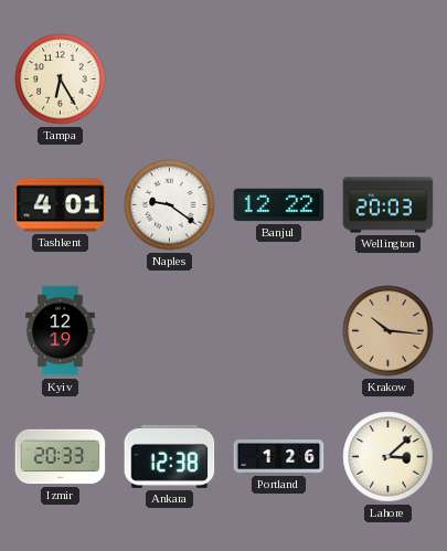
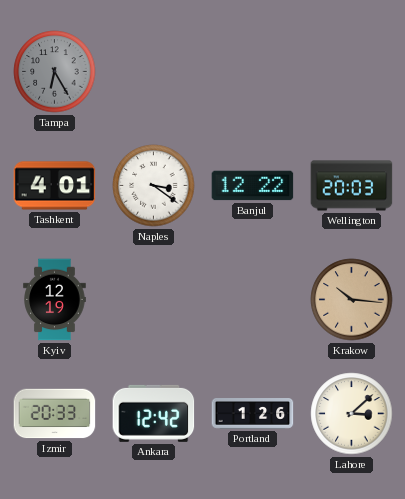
Tampa dial: cream -> grey (55, 72)
Naples: 9:21 -> 3:21 (154, 186)
Ankara: 12:38 -> 12:42 (154, 413)
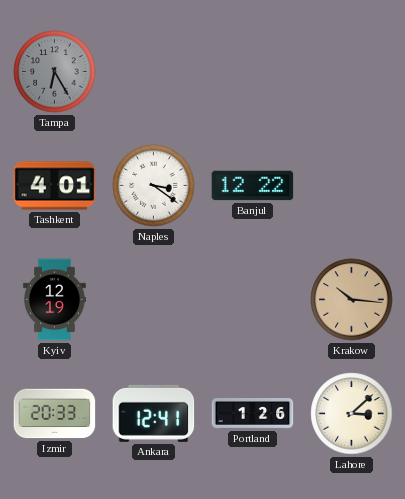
Wellington: 20:03 -> none (352, 186)
Ankara: 12:42 -> 12:41 (154, 413)
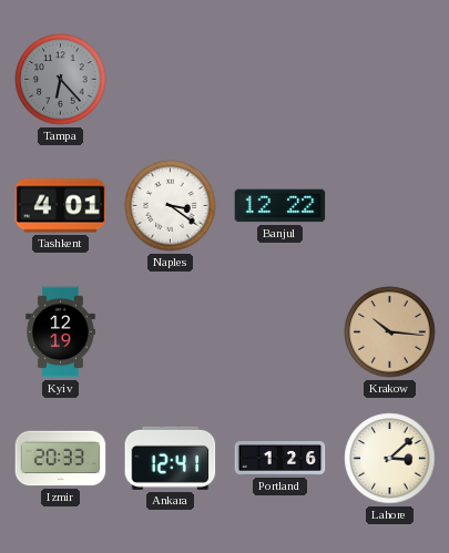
Tampa: 6:25 -> 6:23 (61, 80)
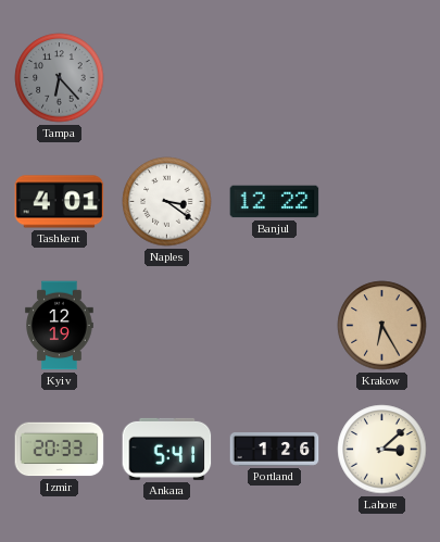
Krakow: 10:16 -> 6:25 (382, 326)
Ankara: 12:41 -> 5:41 (167, 449)
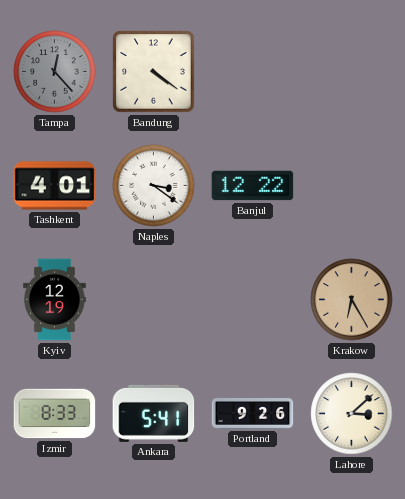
Tampa: 6:23 -> 12:23 (55, 72)
Bandung: none -> 4:21 (154, 72)
Izmir: 20:33 -> 8:33 (55, 414)
Portland: 1:26 -> 9:26 (253, 414)
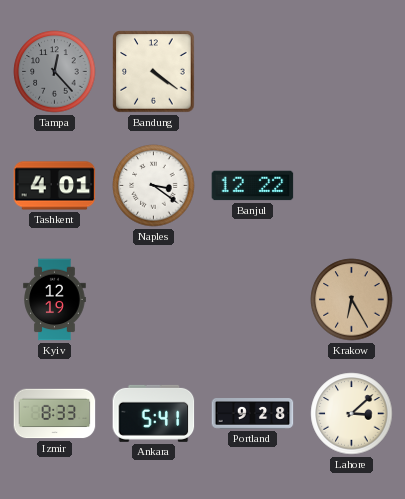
Portland: 9:26 -> 9:28 (253, 414)
